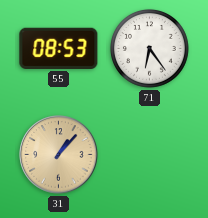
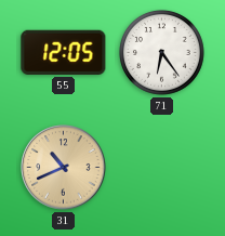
55: 08:53 -> 12:05 (64, 52)
31: 1:07 -> 10:41 (64, 168)
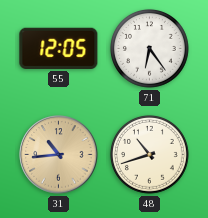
31: 10:41 -> 10:44 (59, 155)
48: none -> 10:42 (150, 154)
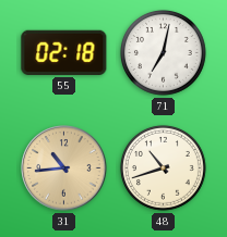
55: 12:05 -> 02:18 (64, 52)
71: 6:24 -> 7:02 (164, 52)
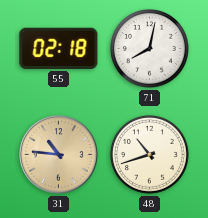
71: 7:02 -> 8:02 (150, 48)
31: 10:44 -> 10:46 (59, 155)
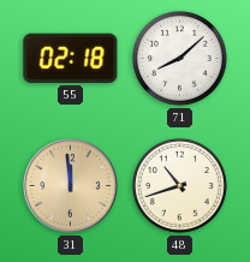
71: 8:02 -> 8:08 (180, 58)
31: 10:46 -> 11:59 (71, 186)
